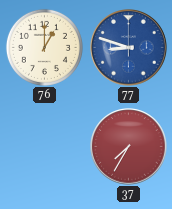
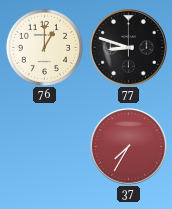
77 dial: blue -> black (129, 48)
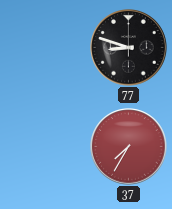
76: 1:00 -> none (44, 47)
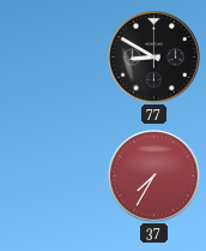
77: 8:48 -> 8:50 (154, 58)
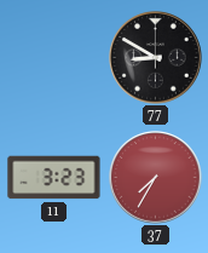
11: none -> 3:23 (54, 178)
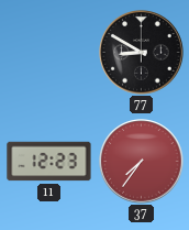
11: 3:23 -> 12:23 (49, 162)
37: 7:35 -> 7:36 (142, 162)
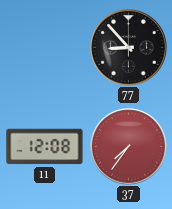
77: 8:50 -> 8:53 (129, 48)
11: 12:23 -> 12:08 (45, 147)
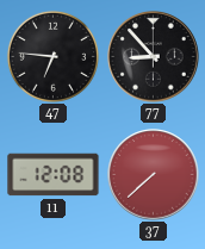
47: none -> 6:46 (52, 56)
37: 7:36 -> 7:38 (154, 175)
